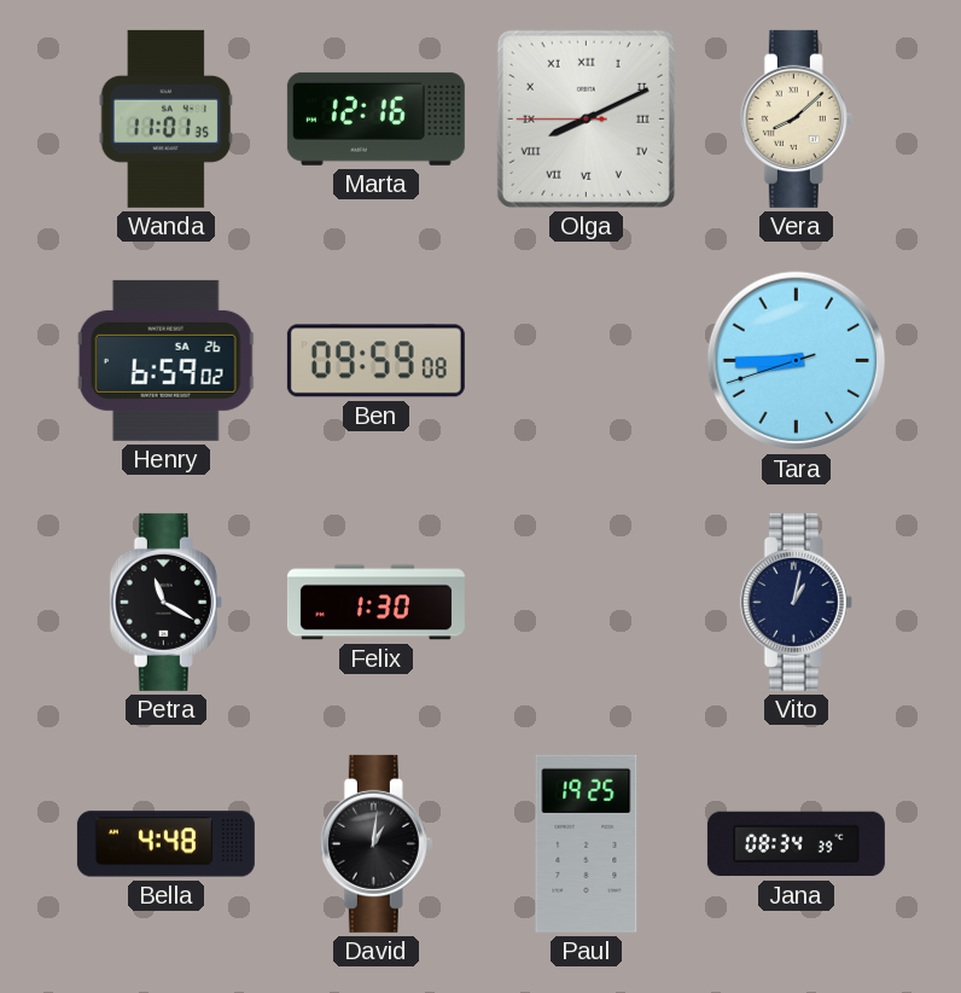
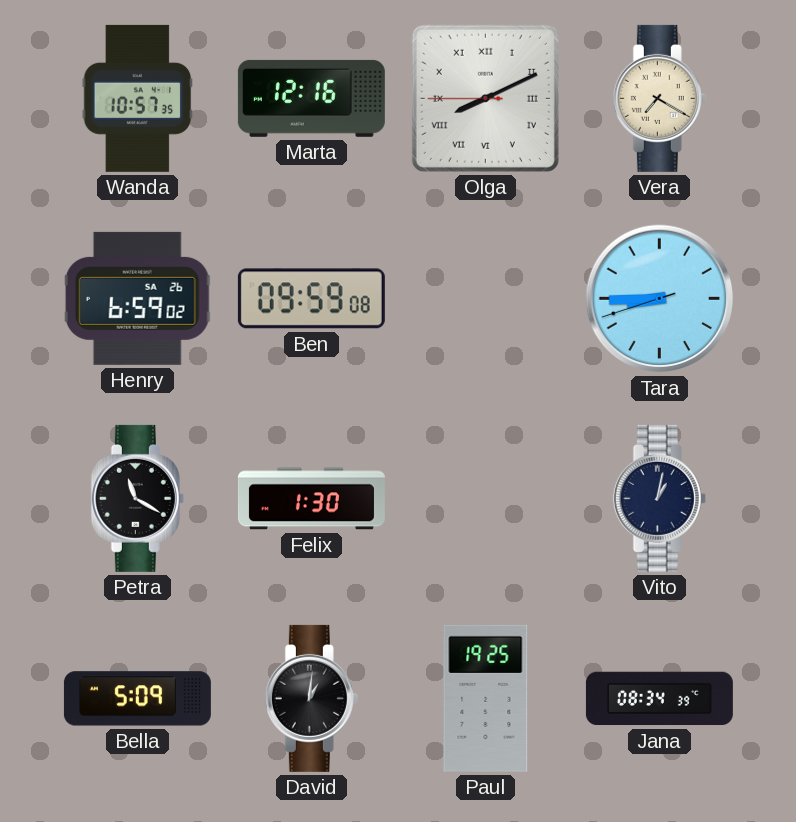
Wanda: 11:01 -> 10:57 (138, 98)
Vera: 8:08 -> 7:20 (659, 98)
Bella: 4:48 -> 5:09 (137, 699)
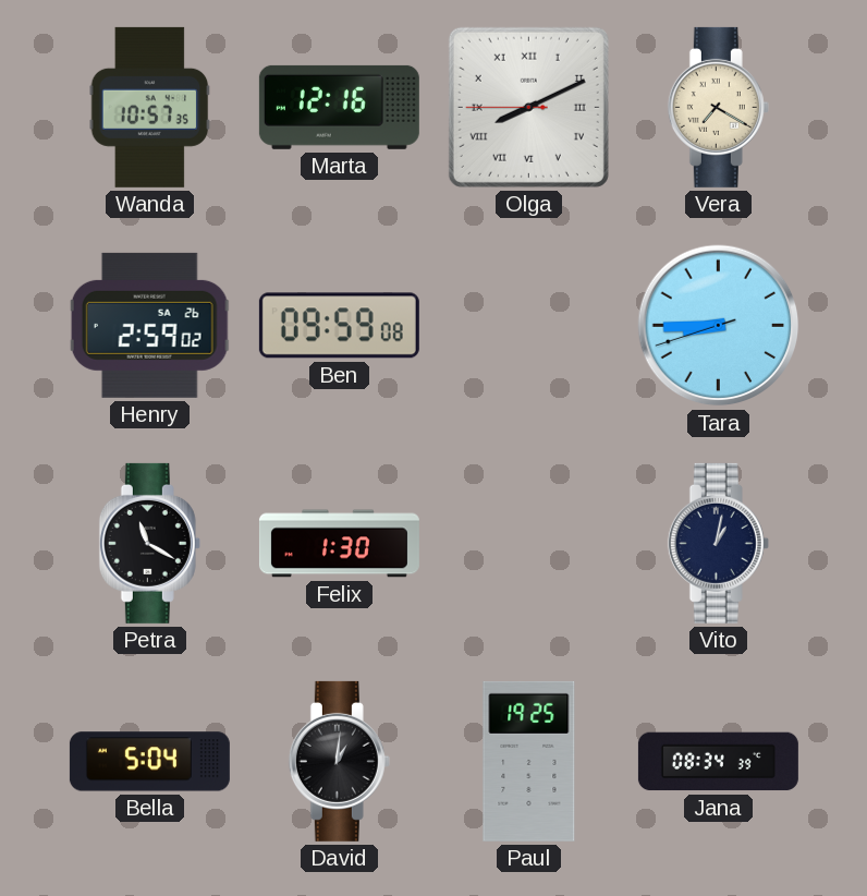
Henry: 6:59 -> 2:59 (150, 325)
Bella: 5:09 -> 5:04 (149, 762)
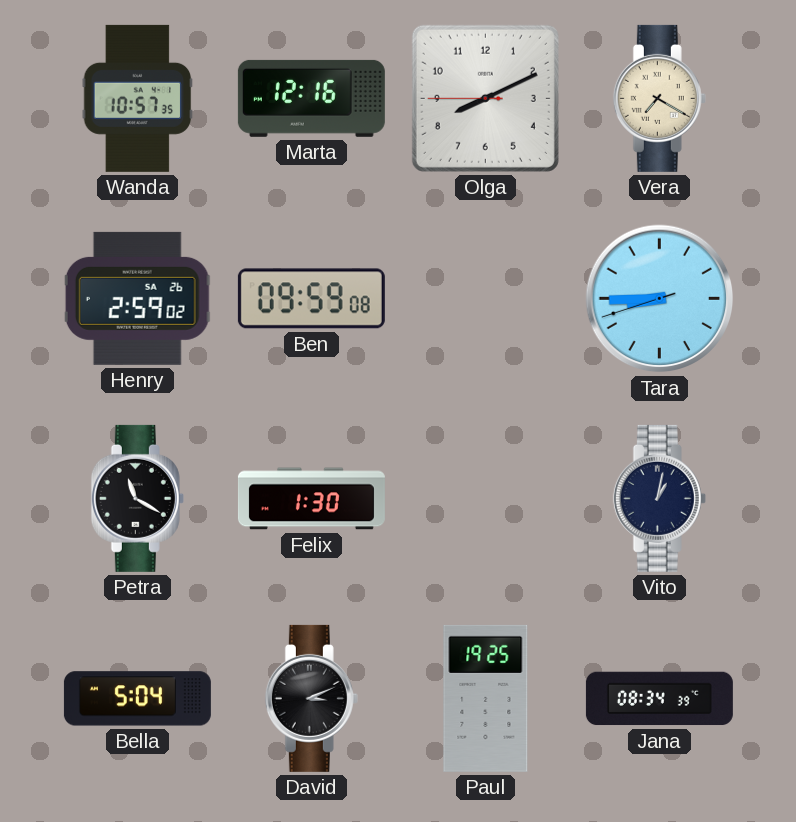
Olga numerals: Roman -> Arabic (485, 98)
David: 1:01 -> 3:11 (311, 698)
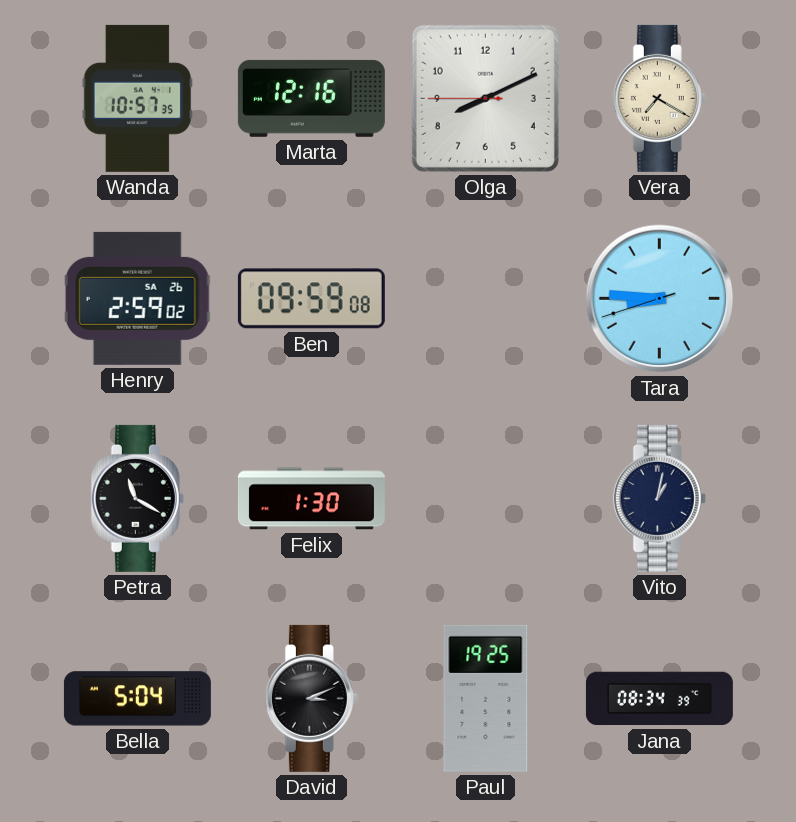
Tara: 8:44 -> 8:45 (660, 299)
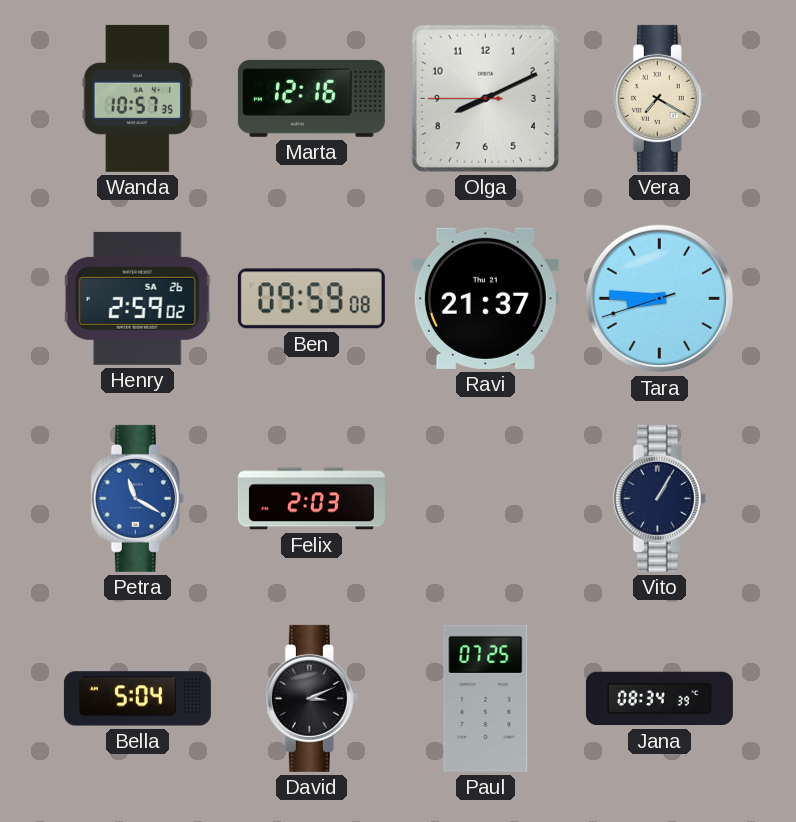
Ravi: none -> 21:37 (485, 298)
Petra dial: black -> blue (137, 498)
Felix: 1:30 -> 2:03 (311, 499)
Vito: 1:02 -> 1:05 (659, 498)
Paul: 19:25 -> 07:25 (486, 698)
